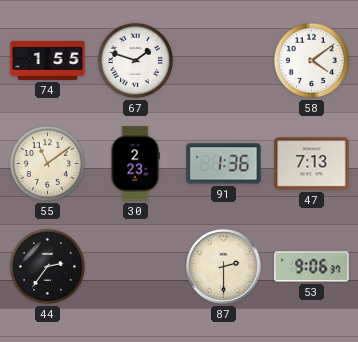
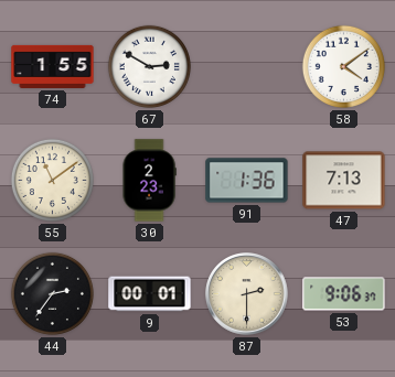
67: 1:48 -> 2:50 (149, 66)
9: none -> 00:01 (150, 294)
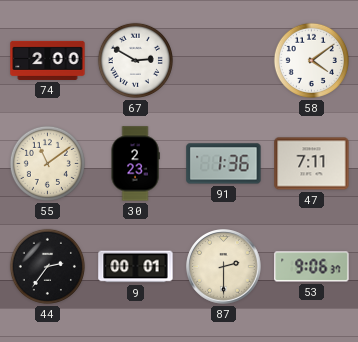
74: 1:55 -> 2:00 (48, 60)
47: 7:13 -> 7:11 (312, 164)
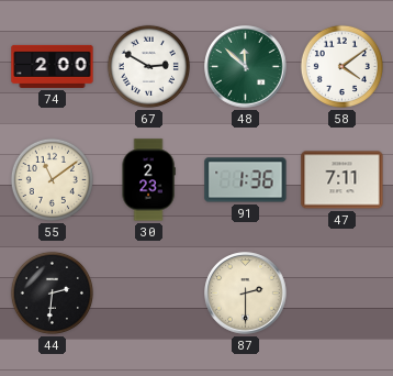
48: none -> 11:52 (246, 67)
44: 2:36 -> 2:31 (52, 292)
9: 00:01 -> none (136, 267)
53: 9:06 -> none (312, 267)
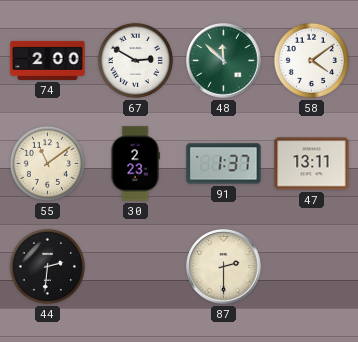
91: 1:36 -> 1:37 (224, 164)
47: 7:11 -> 13:11 (312, 164)
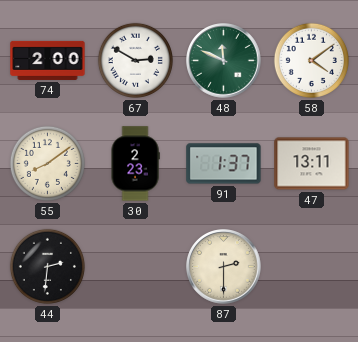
48: 11:52 -> 11:49 (224, 61)
55: 11:09 -> 8:09 (47, 163)
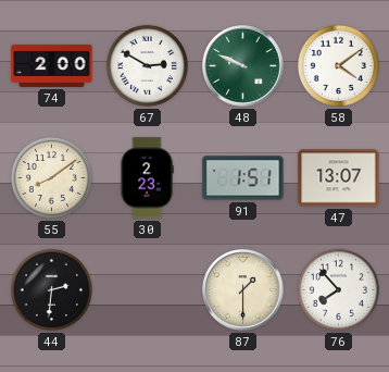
48: 11:49 -> 9:49 (243, 66)
91: 1:37 -> 1:51 (243, 178)
47: 13:11 -> 13:07 (339, 178)
87: 2:30 -> 1:30 (243, 290)
76: none -> 7:53 (338, 289)
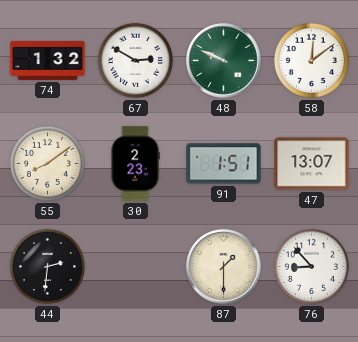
74: 2:00 -> 1:32 (48, 60)
58: 4:09 -> 12:09 (311, 60)
76: 7:53 -> 8:53 (311, 266)
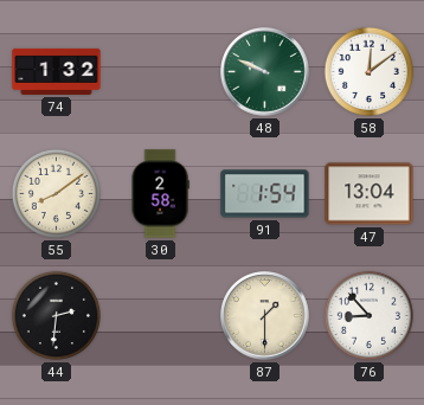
67: 2:50 -> none (135, 60)
30: 2:23 -> 2:58 (160, 194)
91: 1:51 -> 1:54 (265, 194)
47: 13:07 -> 13:04 (370, 194)
